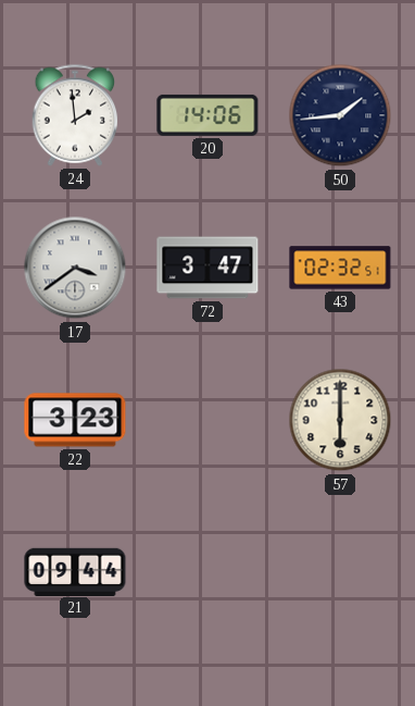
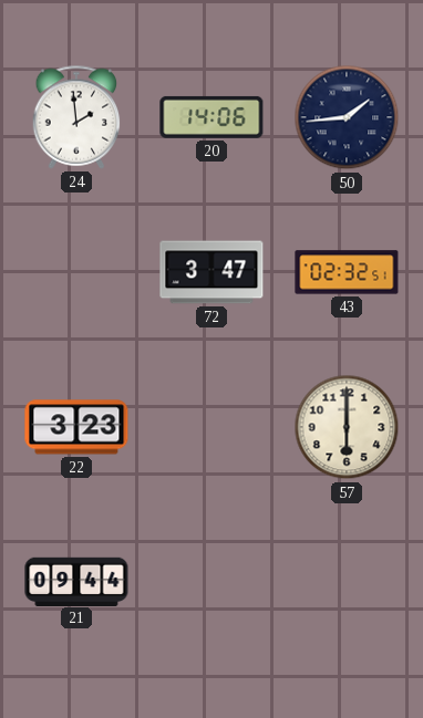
17: 3:39 -> none (75, 268)
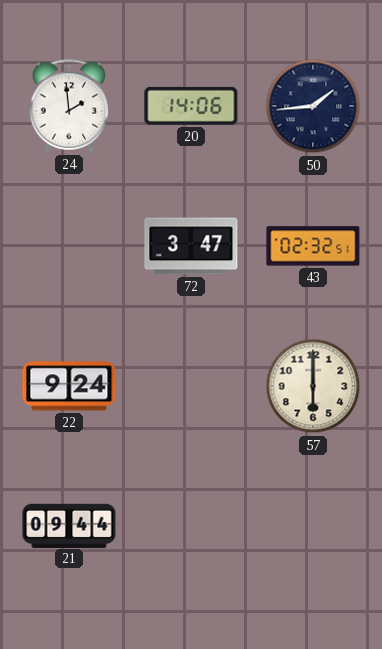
22: 3:23 -> 9:24 (69, 386)
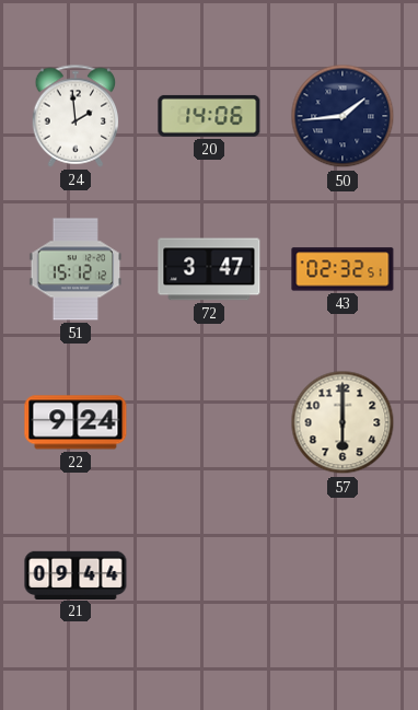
51: none -> 15:12 (76, 269)
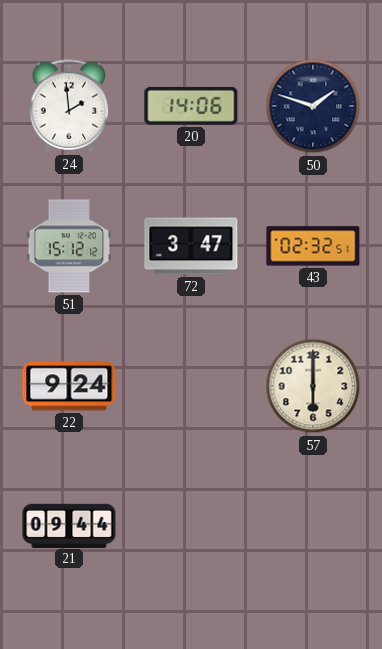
50: 1:44 -> 1:48 (313, 106)
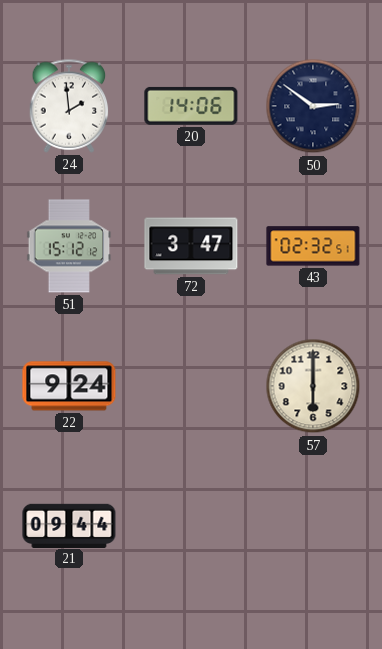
50: 1:48 -> 2:51 (313, 106)
